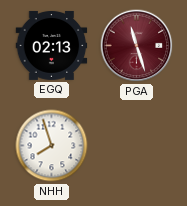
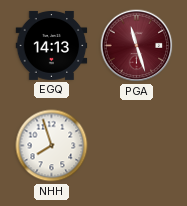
EGQ: 02:13 -> 14:13 (52, 45)
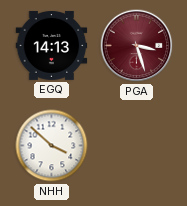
PGA: 11:27 -> 3:27 (137, 46)
NHH: 7:57 -> 3:52 (52, 146)
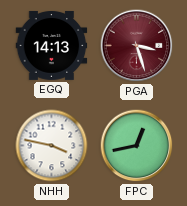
NHH: 3:52 -> 3:47 (52, 146)
FPC: none -> 12:43 (137, 146)
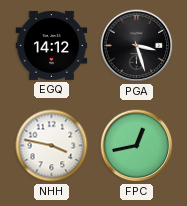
EGQ: 14:13 -> 14:12 (52, 45)
PGA dial: burgundy -> black (137, 46)
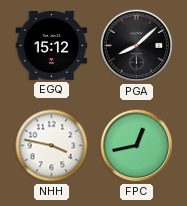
EGQ: 14:12 -> 15:12 (52, 45)
PGA: 3:27 -> 8:08 (137, 46)
